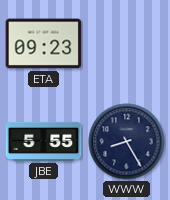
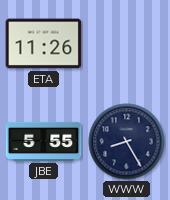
ETA: 09:23 -> 11:26 (44, 44)
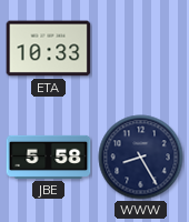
ETA: 11:26 -> 10:33 (49, 49)
JBE: 5:55 -> 5:58 (49, 157)
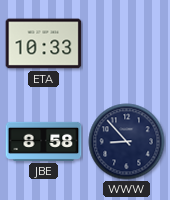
JBE: 5:58 -> 8:58 (44, 141)
WWW: 8:25 -> 8:53 (127, 142)
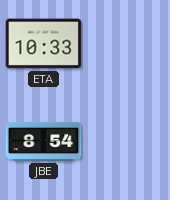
JBE: 8:58 -> 8:54 (44, 141)
WWW: 8:53 -> none (127, 142)
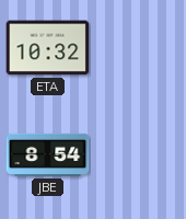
ETA: 10:33 -> 10:32 (48, 48)
